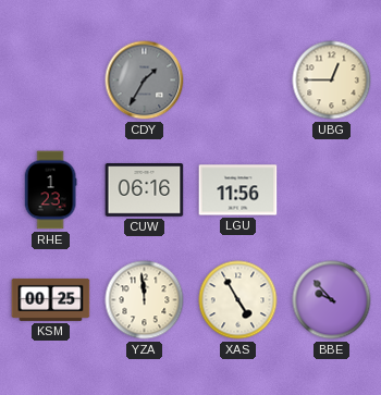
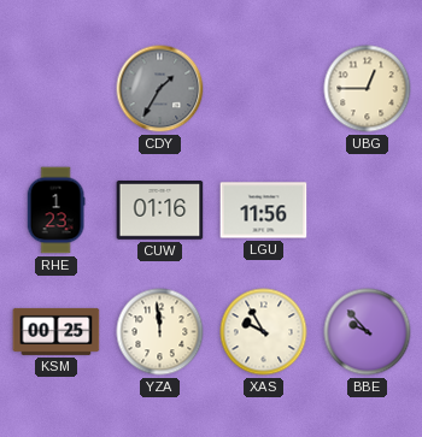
CUW: 06:16 -> 01:16 (160, 211)
XAS: 4:55 -> 9:55 (264, 332)
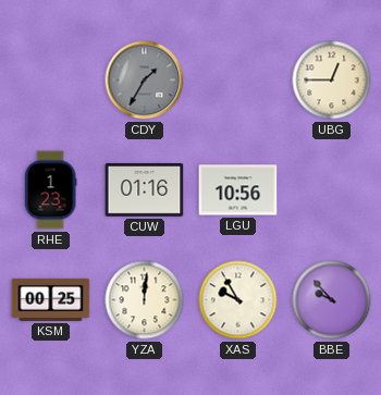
LGU: 11:56 -> 10:56 (238, 190)
YZA: 11:59 -> 12:01 (145, 300)
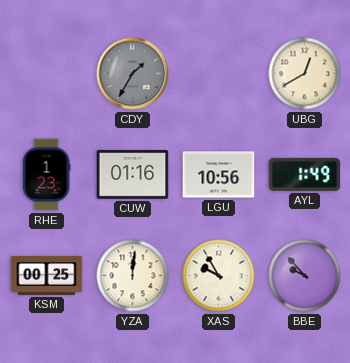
UBG: 12:45 -> 12:40 (305, 74)
AYL: none -> 1:49 (305, 174)
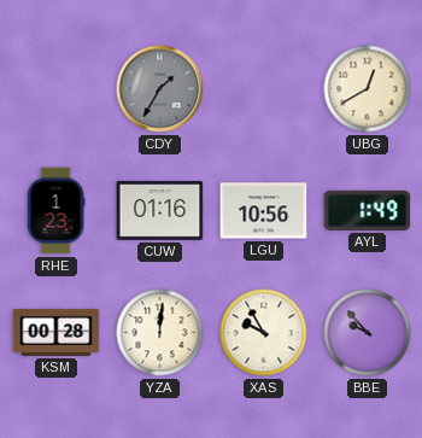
KSM: 00:25 -> 00:28 (57, 332)
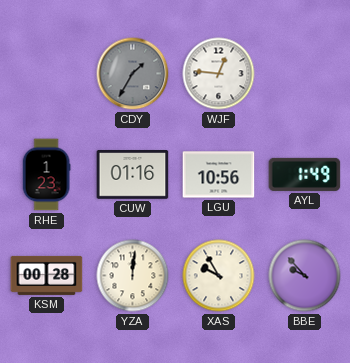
WJF: none -> 12:46 (219, 74)
UBG: 12:40 -> none (368, 89)
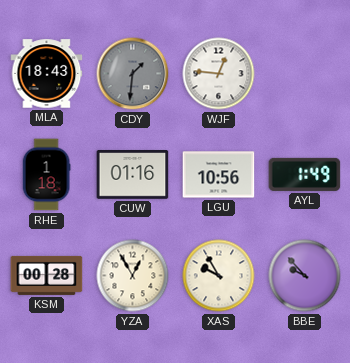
MLA: none -> 18:43 (47, 74)
CDY: 1:35 -> 1:31 (133, 74)
RHE: 1:23 -> 1:18 (46, 175)
YZA: 12:01 -> 12:55 (133, 276)
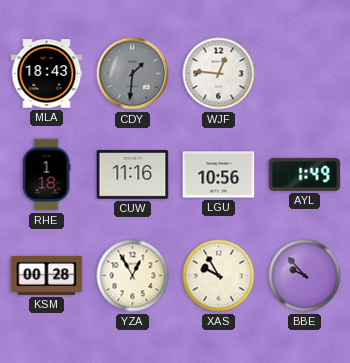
CUW: 01:16 -> 11:16 (133, 175)
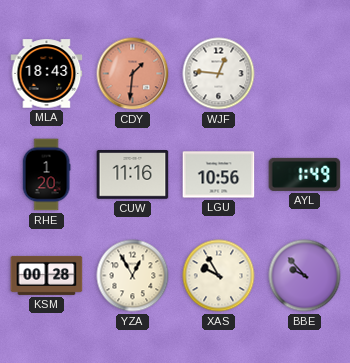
CDY dial: grey -> salmon (133, 74)
RHE: 1:18 -> 1:20 (46, 175)
